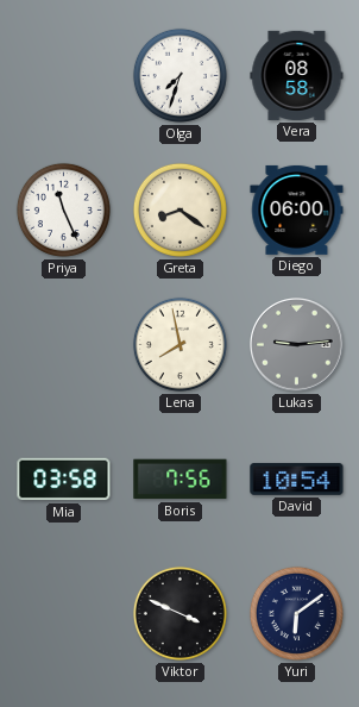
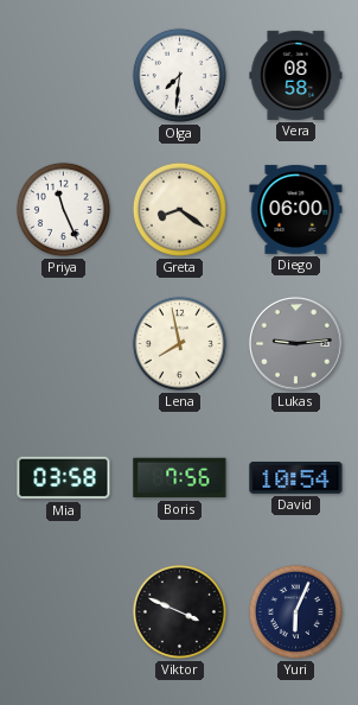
Olga: 7:33 -> 7:31 (179, 75)
Yuri: 6:09 -> 6:04 (295, 611)
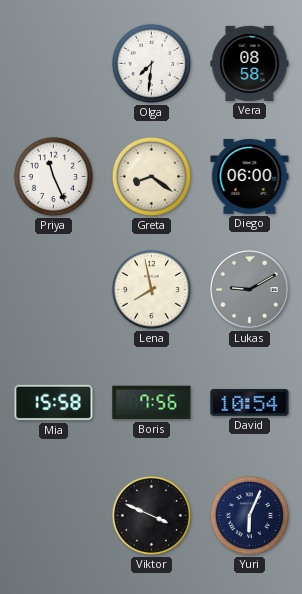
Lukas: 9:14 -> 9:10 (250, 290)
Mia: 03:58 -> 15:58 (54, 403)
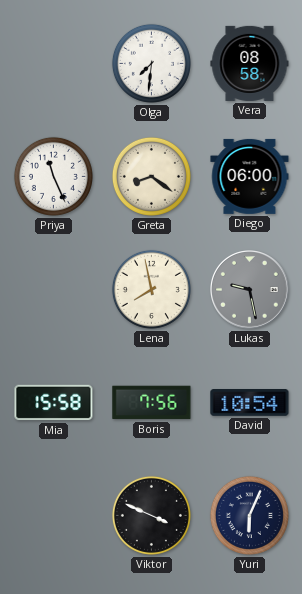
Lukas: 9:10 -> 9:28 (250, 290)
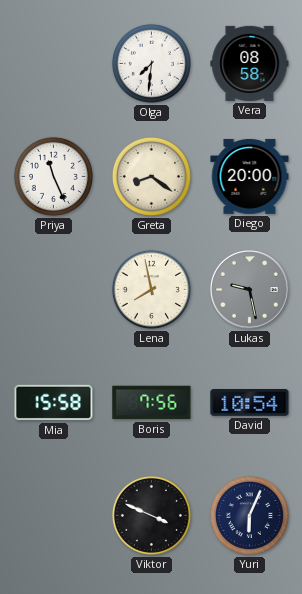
Diego: 06:00 -> 20:00 (250, 176)
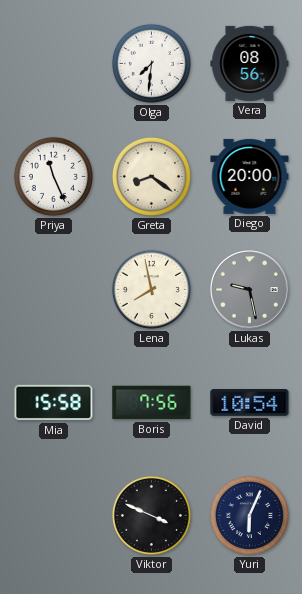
Vera: 08:58 -> 08:56 (250, 63)
